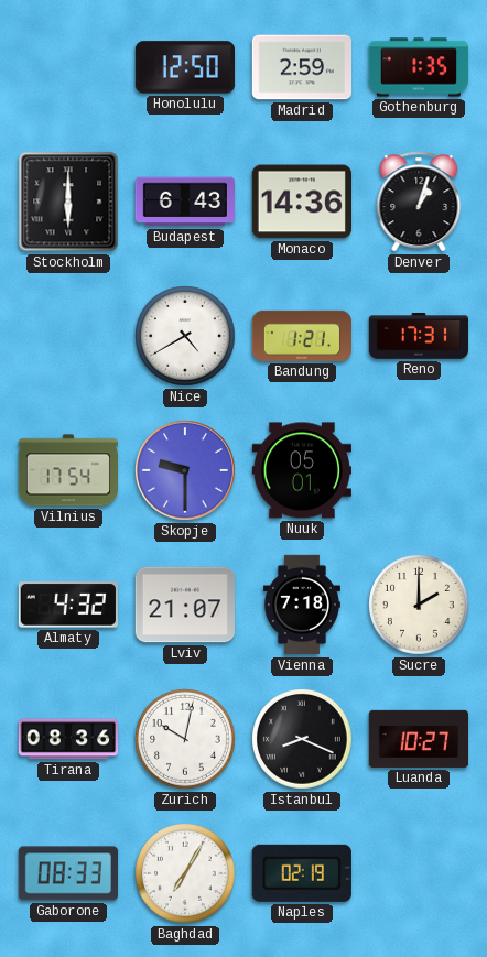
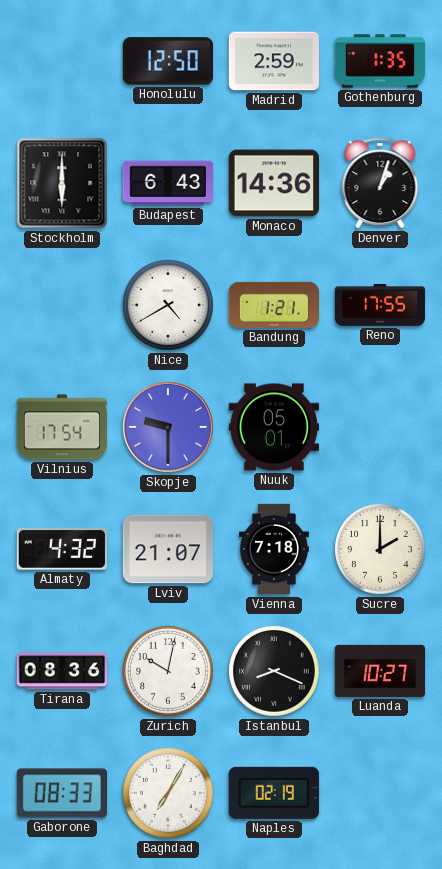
Reno: 17:31 -> 17:55 (379, 305)
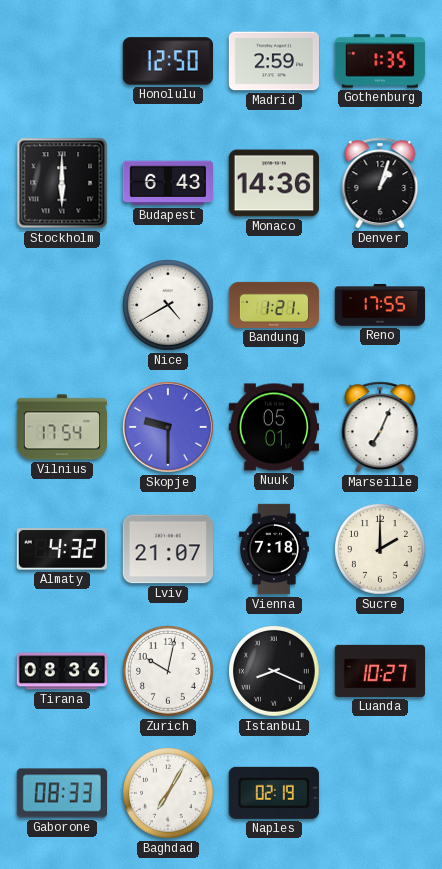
Marseille: none -> 7:04 (380, 427)
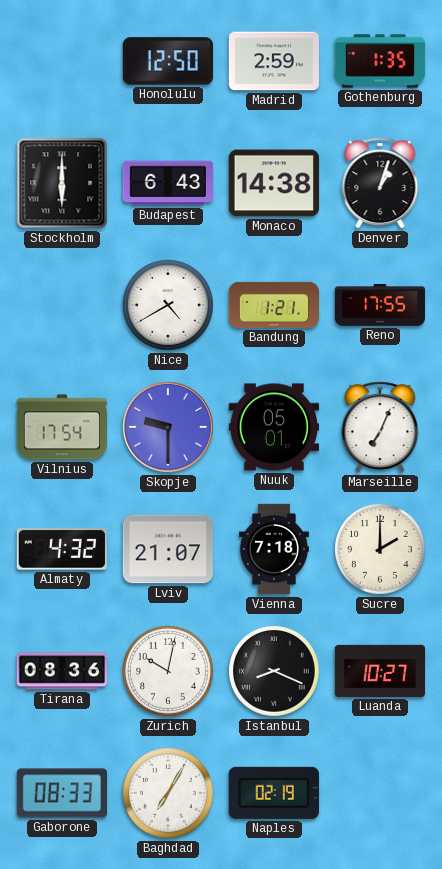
Monaco: 14:36 -> 14:38 (273, 183)
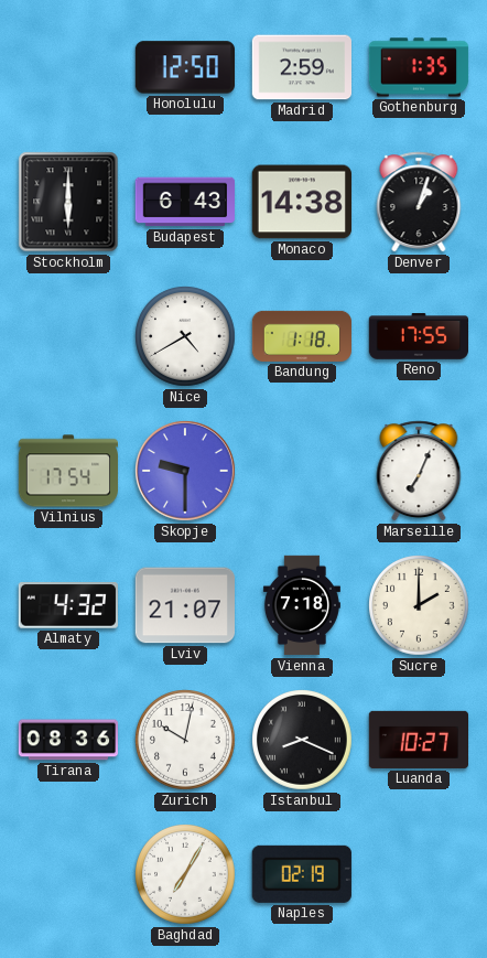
Bandung: 1:21 -> 1:18 (301, 336)
Nuuk: 05:01 -> none (273, 427)
Gaborone: 08:33 -> none (61, 793)
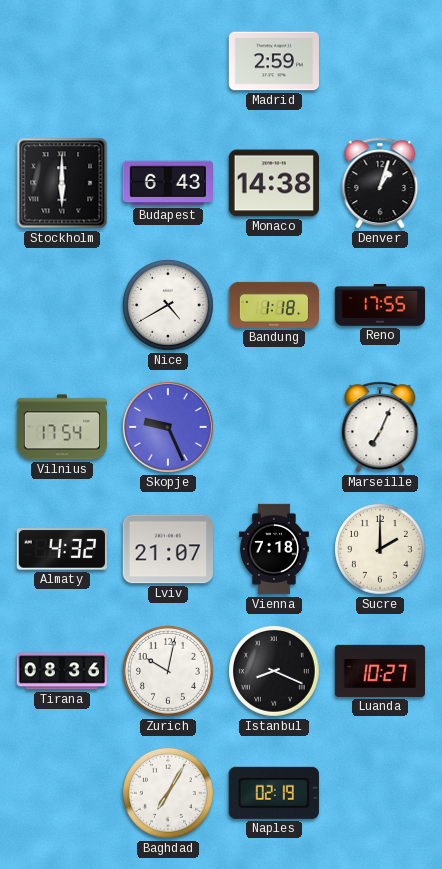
Honolulu: 12:50 -> none (184, 67)
Gothenburg: 1:35 -> none (419, 67)
Skopje: 9:30 -> 9:26 (168, 427)
